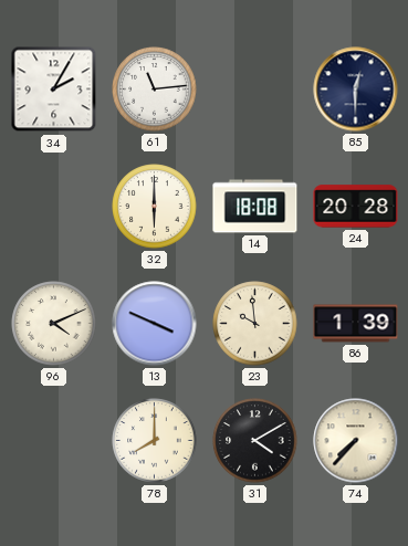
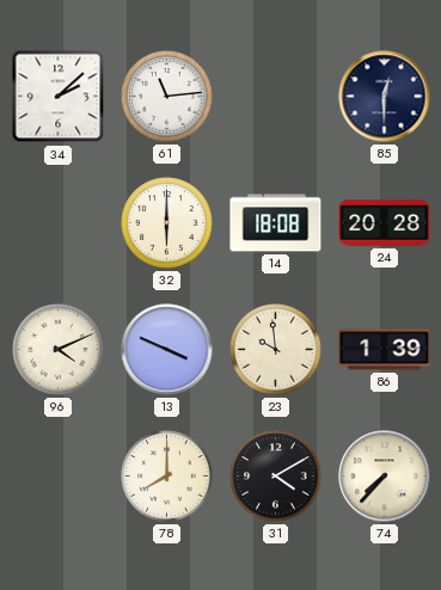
34: 2:05 -> 2:08 (59, 97)
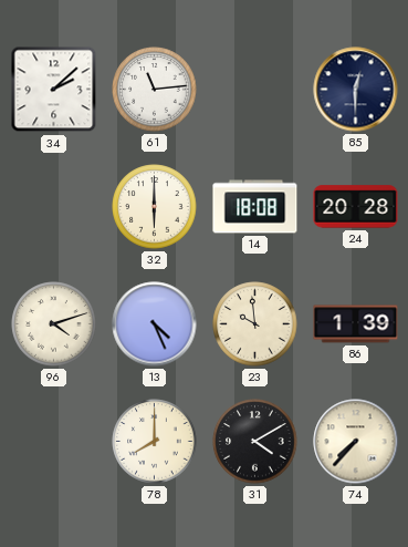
96: 4:11 -> 4:12 (54, 324)
13: 3:49 -> 4:26 (155, 324)
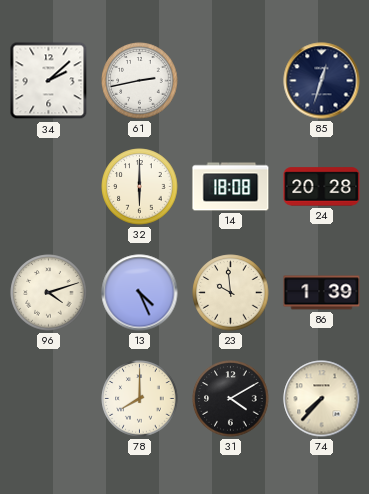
61: 11:14 -> 2:43 (140, 81)
85: 12:30 -> 12:33 (322, 81)
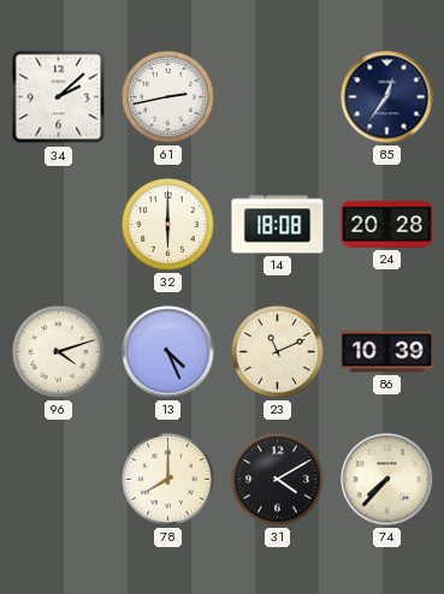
85: 12:33 -> 12:36 (387, 97)
23: 9:59 -> 11:11 (278, 352)
86: 1:39 -> 10:39 (387, 352)
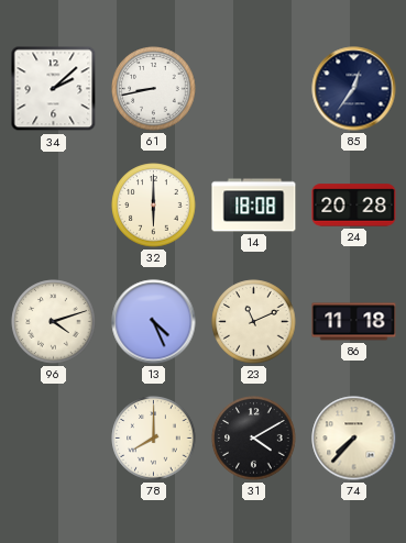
61: 2:43 -> 8:43 (154, 89)
86: 10:39 -> 11:18 (354, 322)
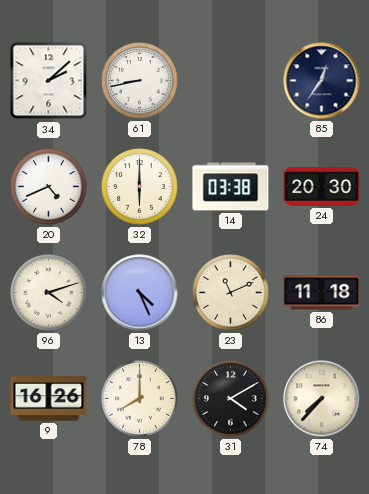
20: none -> 4:41 (49, 187)
14: 18:08 -> 03:38 (231, 187)
24: 20:28 -> 20:30 (322, 187)
9: none -> 16:26 (49, 399)
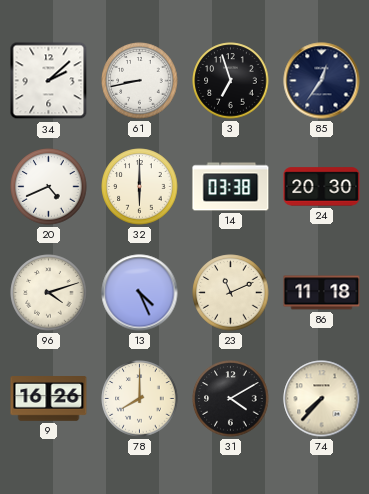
3: none -> 6:57 (231, 81)
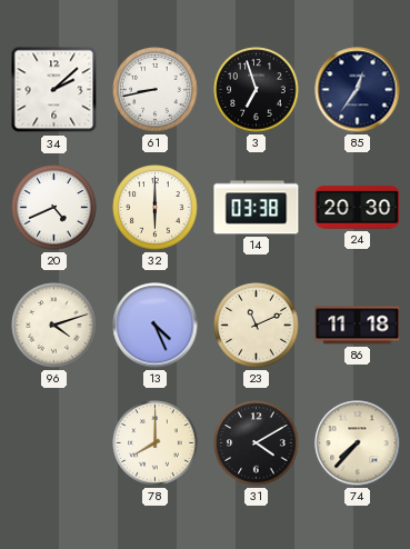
9: 16:26 -> none (49, 399)
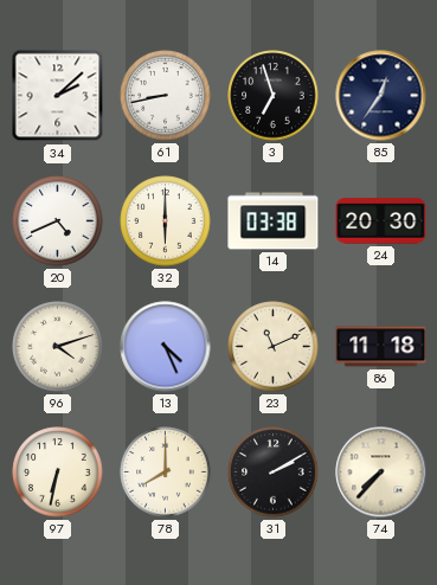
97: none -> 6:32 (58, 472)
31: 4:10 -> 2:10 (274, 472)
